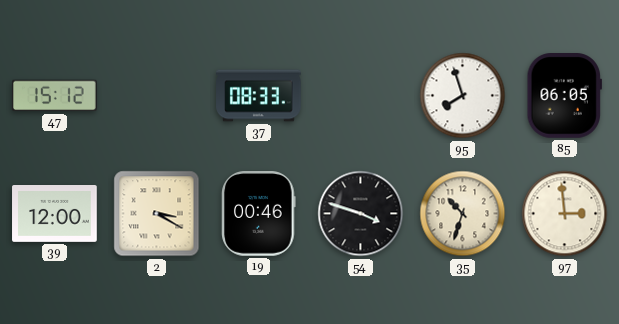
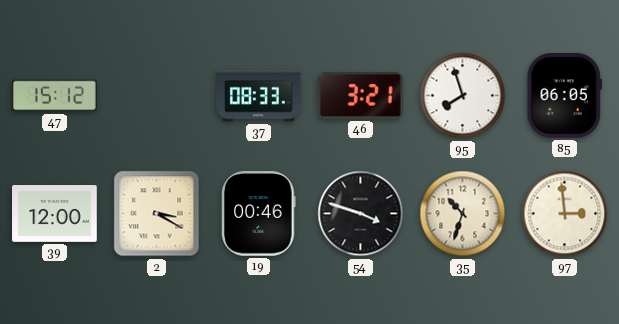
46: none -> 3:21 (360, 96)
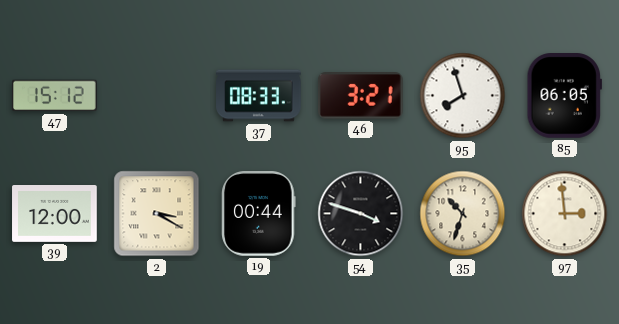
19: 00:46 -> 00:44 (259, 214)
